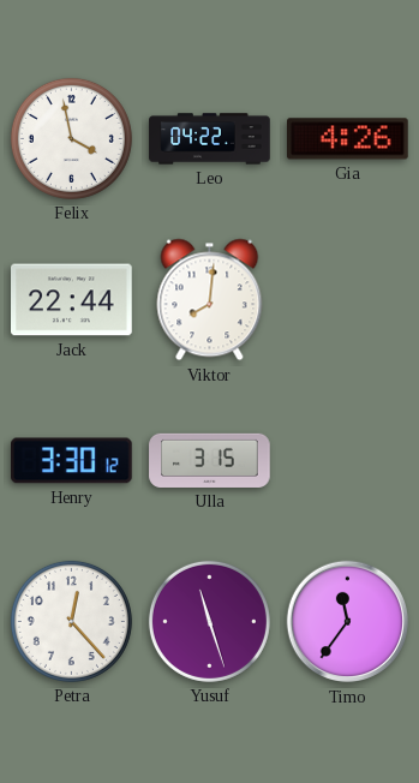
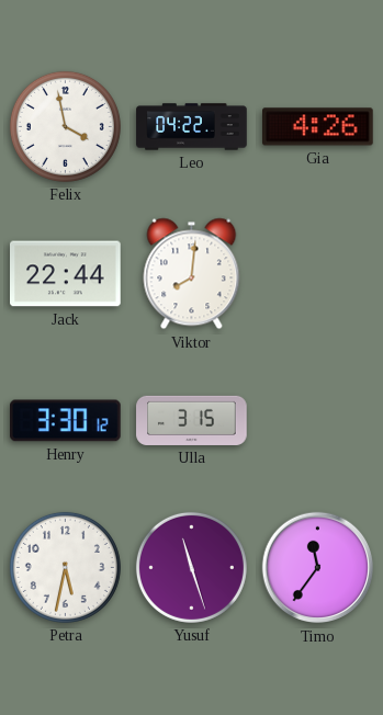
Petra: 12:23 -> 5:32 (65, 567)
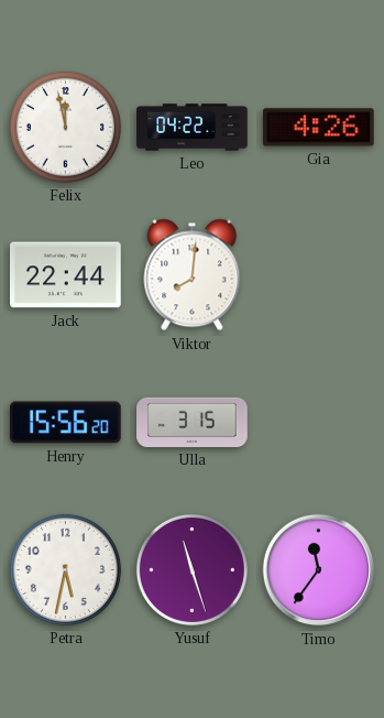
Felix: 3:58 -> 11:58 (65, 127)
Henry: 3:30 -> 15:56 (66, 423)
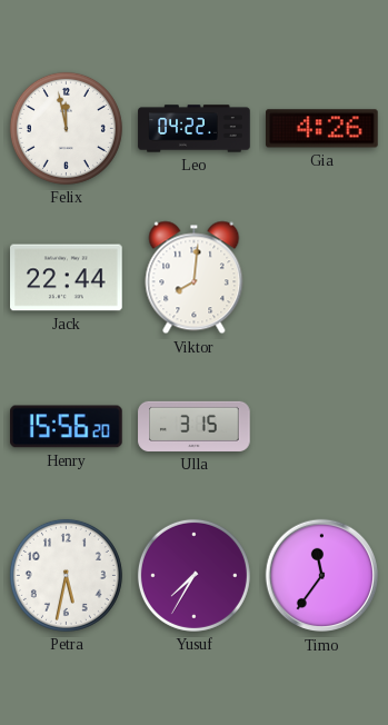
Yusuf: 11:27 -> 7:35 (193, 575)
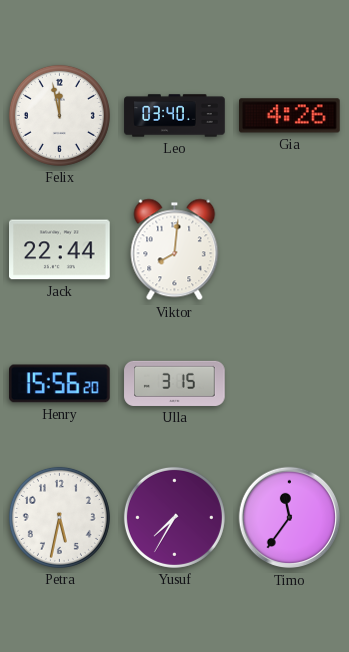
Leo: 04:22 -> 03:40 (175, 116)
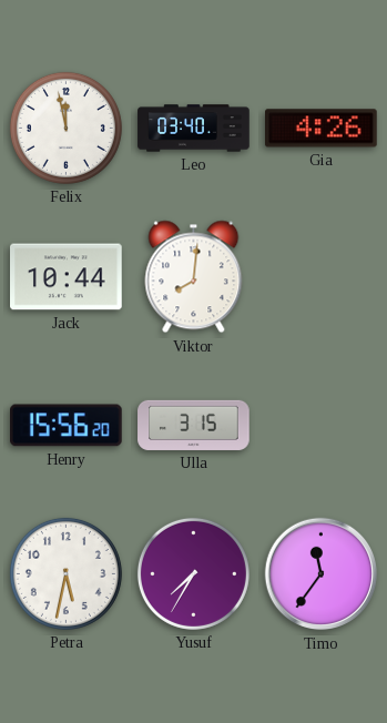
Jack: 22:44 -> 10:44 (67, 277)
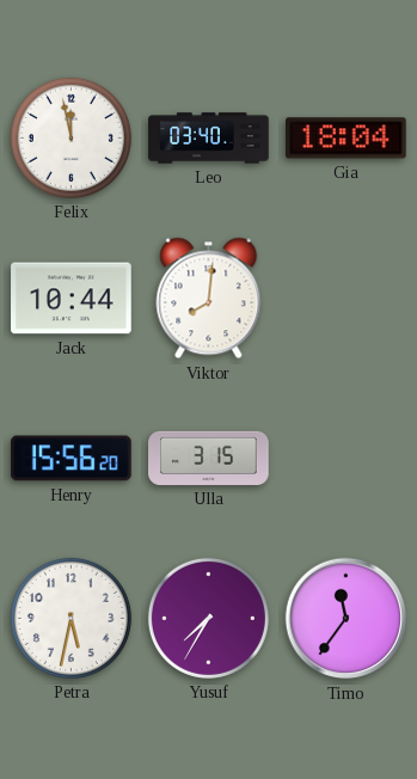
Gia: 4:26 -> 18:04 (347, 139)
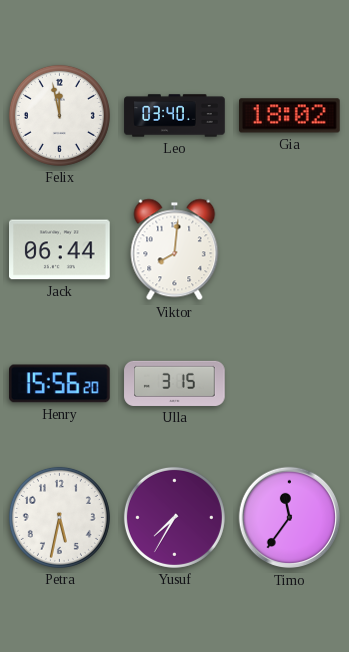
Gia: 18:04 -> 18:02 (290, 116)
Jack: 10:44 -> 06:44 (60, 250)
